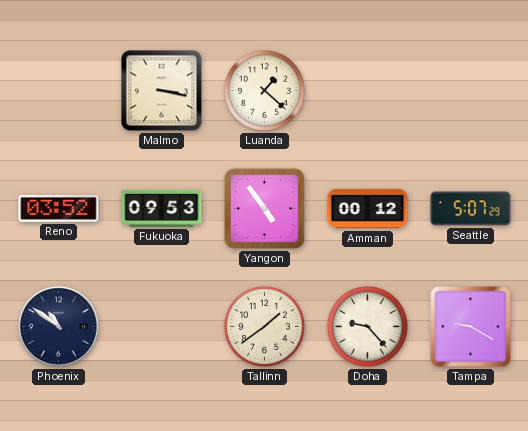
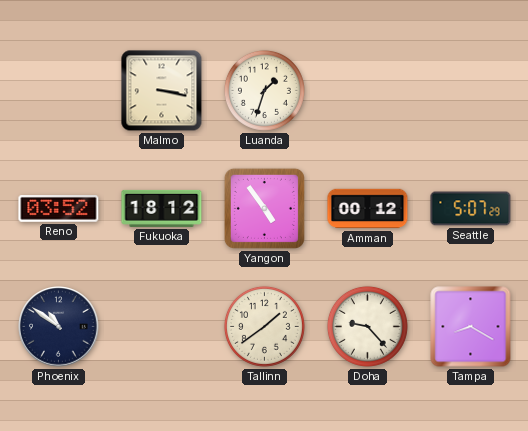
Luanda: 1:22 -> 1:33 (264, 90)
Fukuoka: 09:53 -> 18:12 (162, 208)
Tampa: 9:20 -> 8:20 (471, 327)
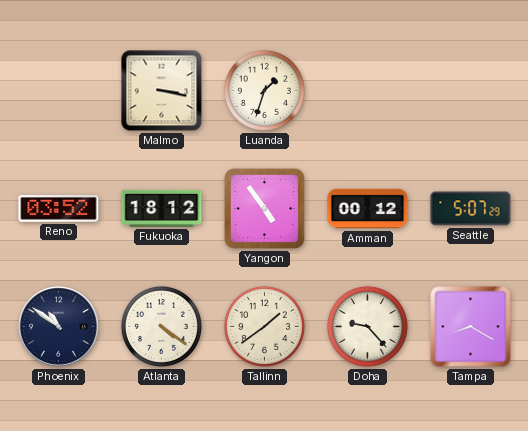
Atlanta: none -> 4:21 (161, 326)
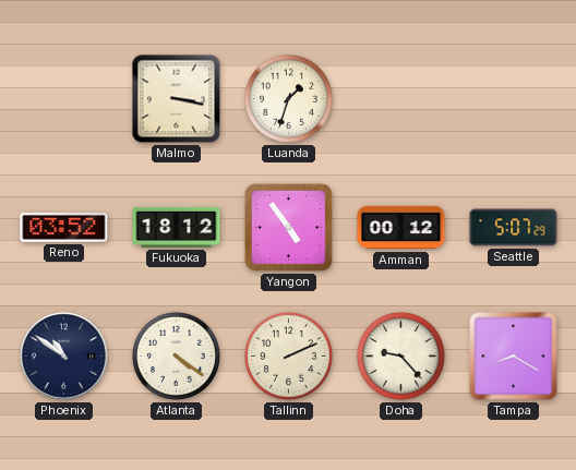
Tallinn: 1:39 -> 2:11 (288, 355)
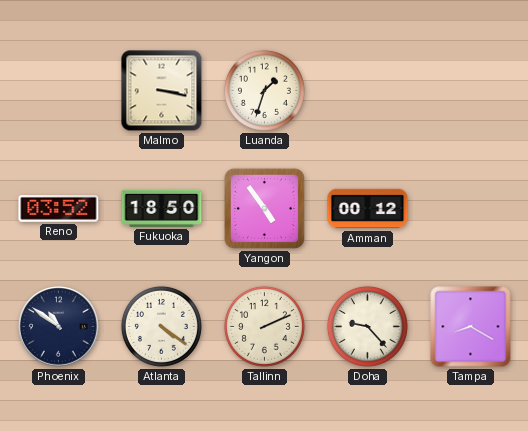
Fukuoka: 18:12 -> 18:50 (162, 208)
Seattle: 5:07 -> none (514, 228)
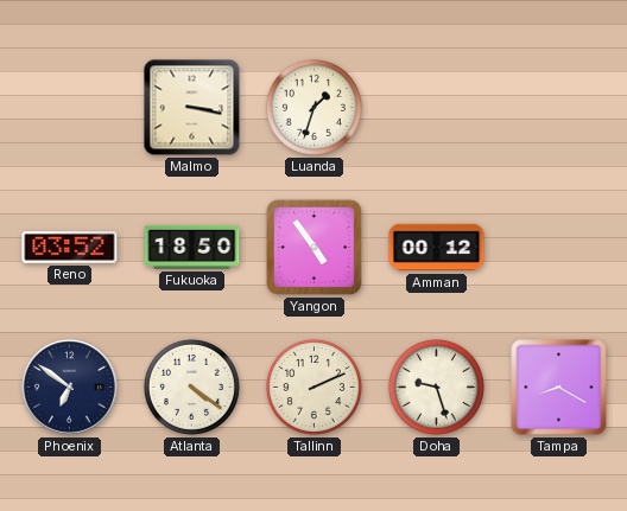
Phoenix: 10:51 -> 6:51 (70, 388)
Doha: 9:23 -> 9:27 (436, 387)
